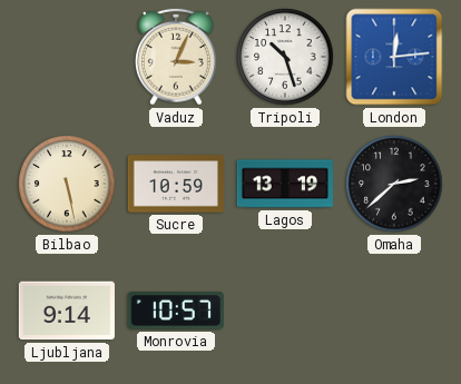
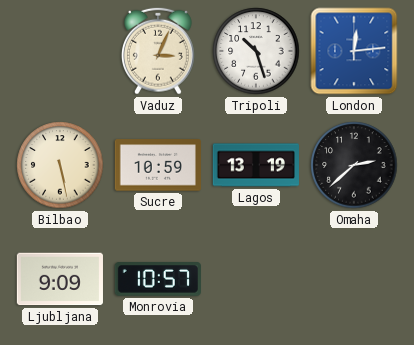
Ljubljana: 9:14 -> 9:09 (60, 279)
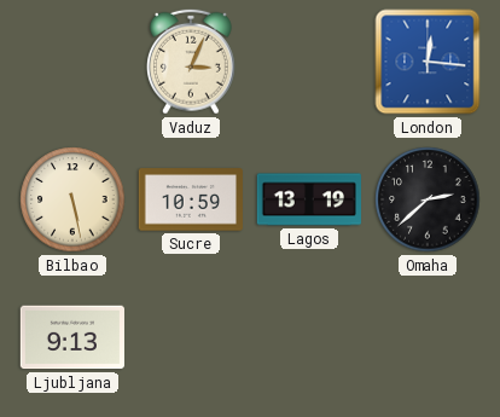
Tripoli: 10:27 -> none (256, 51)
London: 12:14 -> 12:16 (428, 62)
Ljubljana: 9:09 -> 9:13 (72, 337)
Monrovia: 10:57 -> none (158, 280)
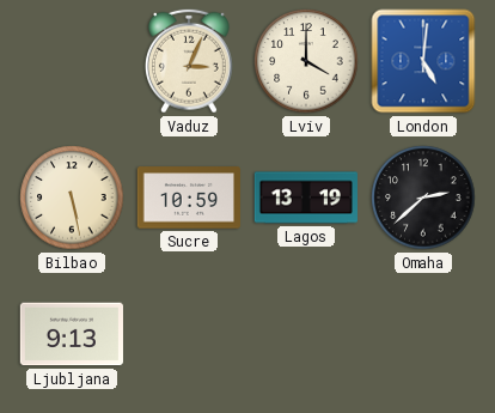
Lviv: none -> 4:00 (306, 61)
London: 12:16 -> 5:01 (423, 61)
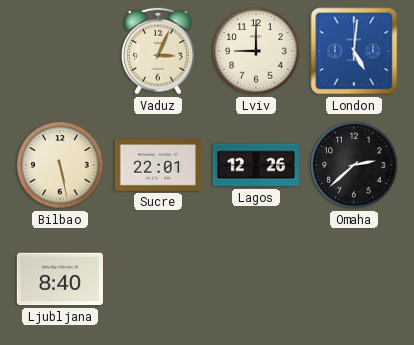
Lviv: 4:00 -> 9:00 (256, 51)
Sucre: 10:59 -> 22:01 (157, 165)
Lagos: 13:19 -> 12:26 (255, 165)
Ljubljana: 9:13 -> 8:40 (60, 279)
